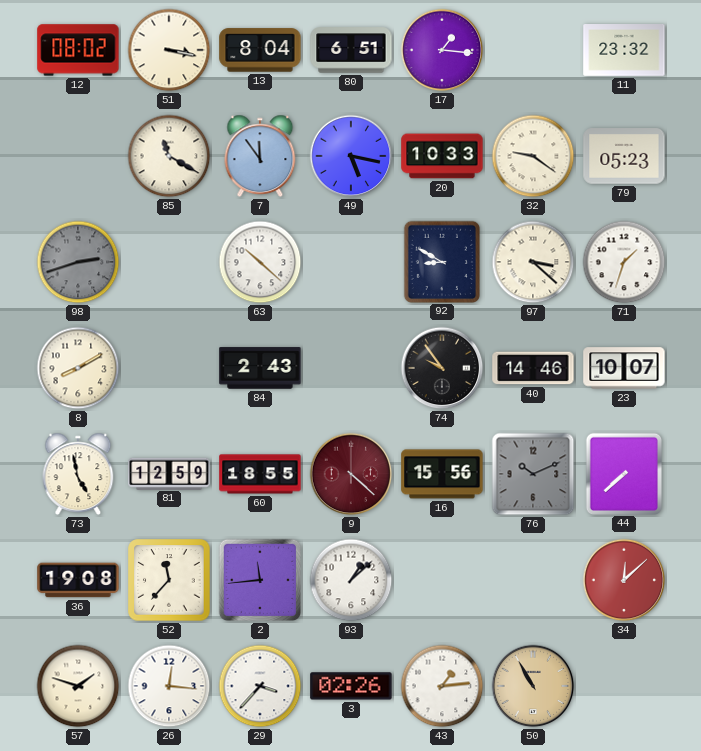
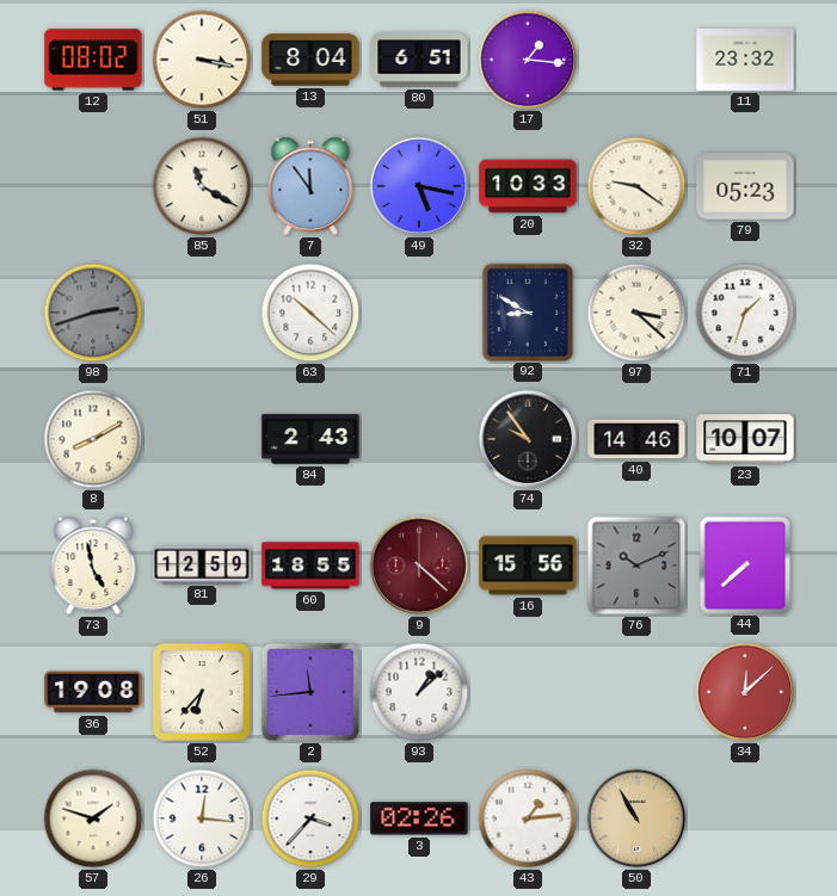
52: 11:37 -> 6:37 (202, 692)
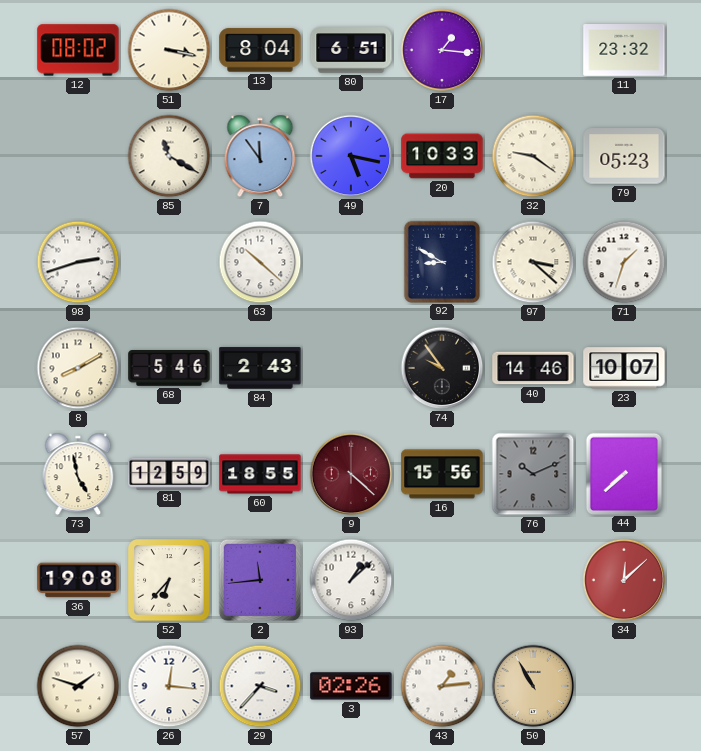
98 dial: grey -> white (78, 262)
68: none -> 5:46 (169, 369)
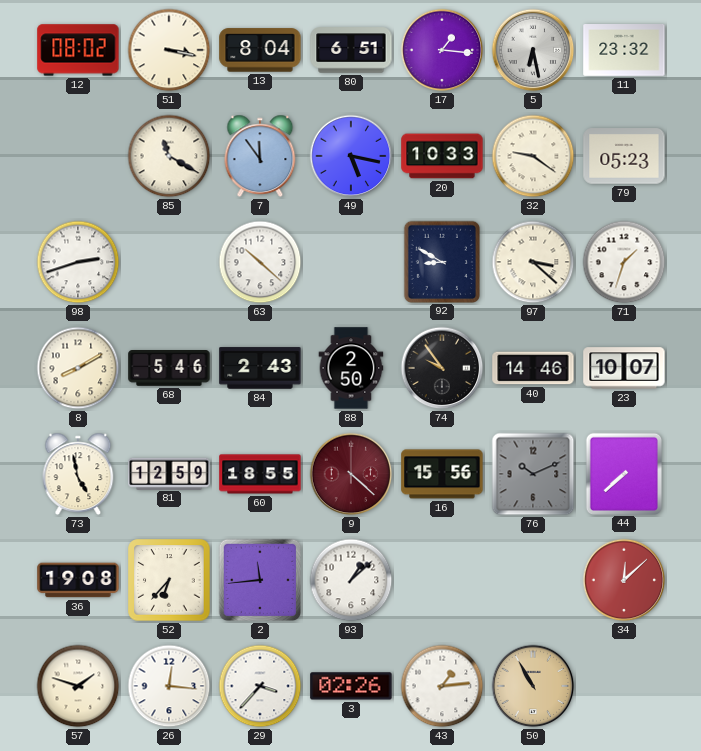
5: none -> 6:28 (533, 50)
88: none -> 2:50 (351, 368)
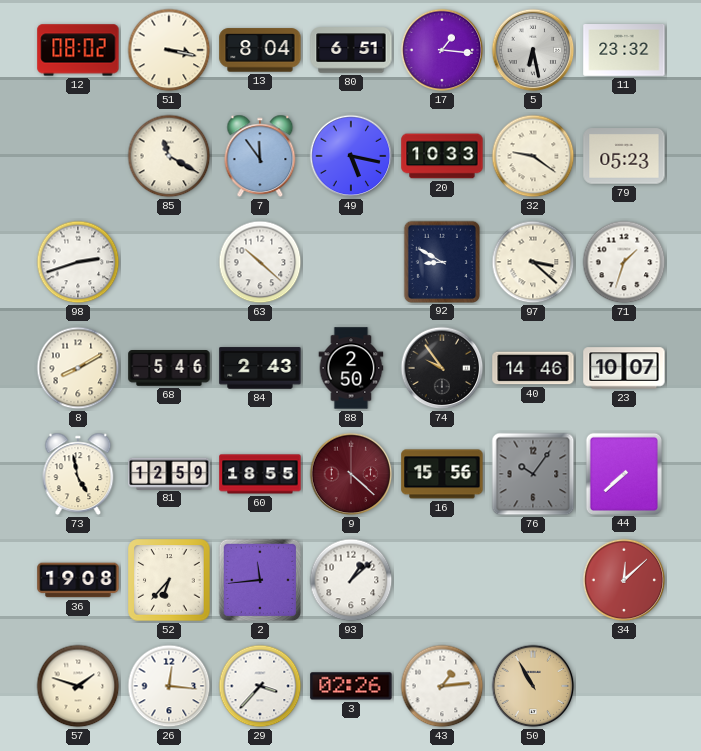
76: 10:11 -> 10:06 (533, 474)
